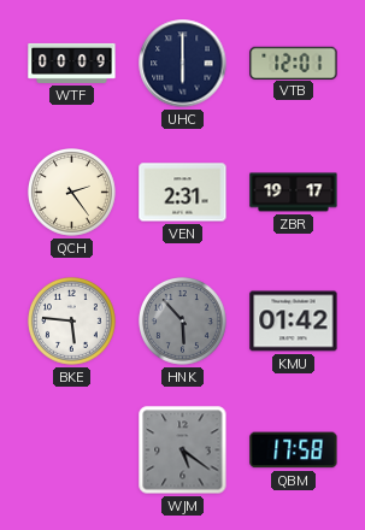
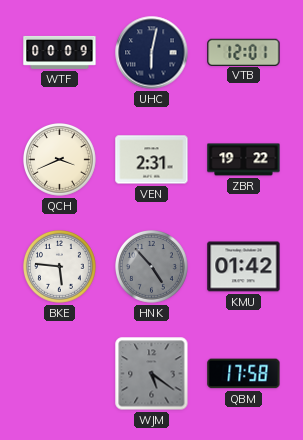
UHC: 6:00 -> 6:02 (152, 53)
QCH: 2:24 -> 3:41 (60, 160)
ZBR: 19:17 -> 19:22 (244, 160)
HNK: 5:53 -> 4:53 (152, 267)
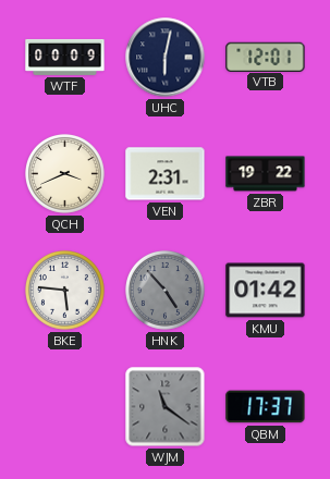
WJM: 5:21 -> 11:21 (166, 407)
QBM: 17:58 -> 17:37 (266, 407)
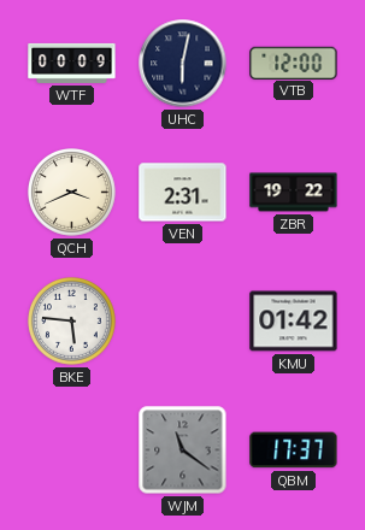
VTB: 12:01 -> 12:00 (294, 63)
HNK: 4:53 -> none (166, 291)
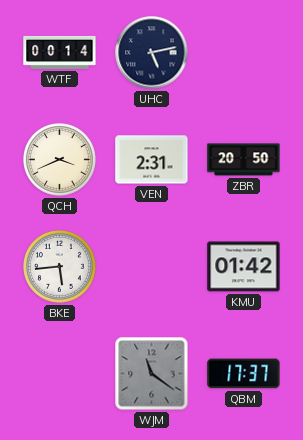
WTF: 00:09 -> 00:14 (60, 52)
UHC: 6:02 -> 5:13 (152, 53)
VTB: 12:00 -> none (294, 63)
ZBR: 19:22 -> 20:50 (244, 160)
BKE: 5:46 -> 5:44 (60, 267)
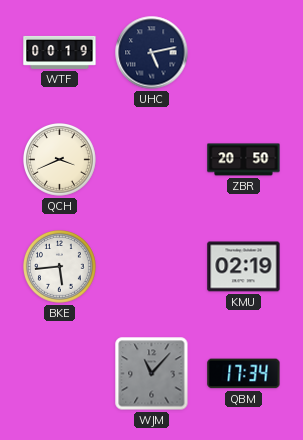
WTF: 00:14 -> 00:19 (60, 52)
VEN: 2:31 -> none (152, 160)
KMU: 01:42 -> 02:19 (244, 267)
WJM: 11:21 -> 11:07 (152, 374)
QBM: 17:37 -> 17:34 (244, 374)
